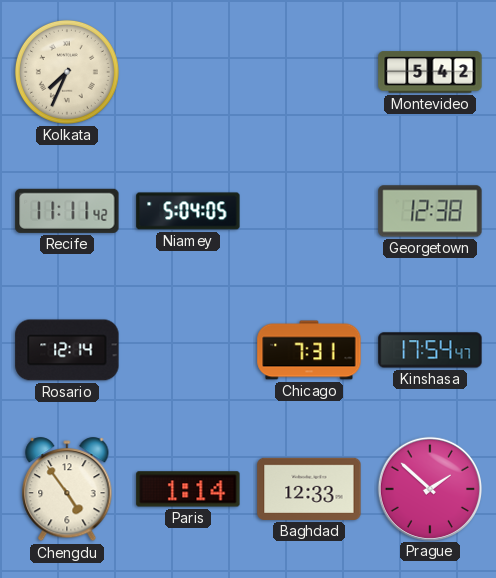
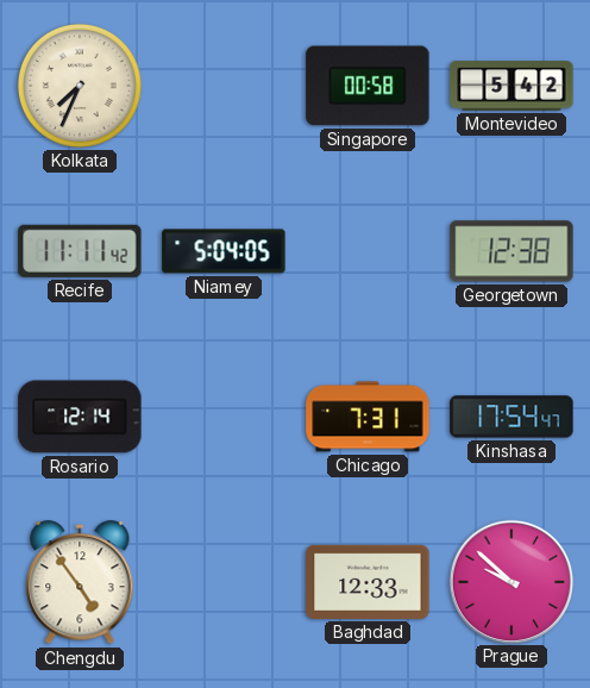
Singapore: none -> 00:58 (368, 86)
Paris: 1:14 -> none (188, 489)
Prague: 1:52 -> 9:52 (510, 581)
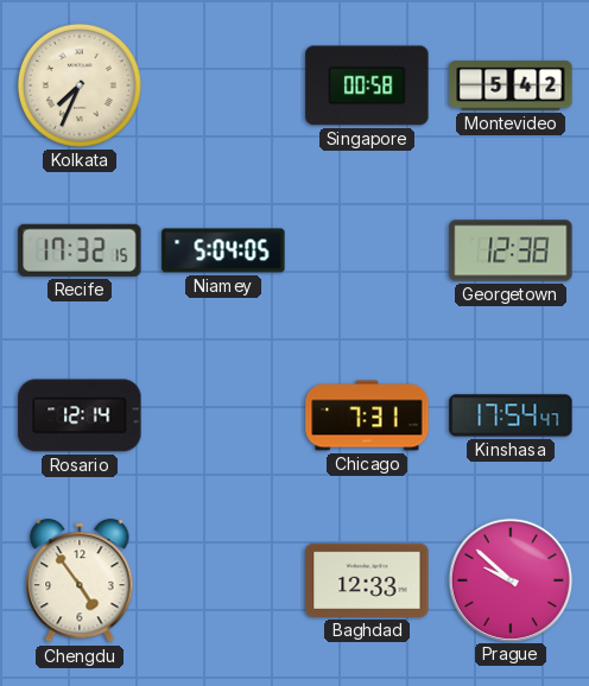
Recife: 11:11 -> 17:32 (80, 250)
